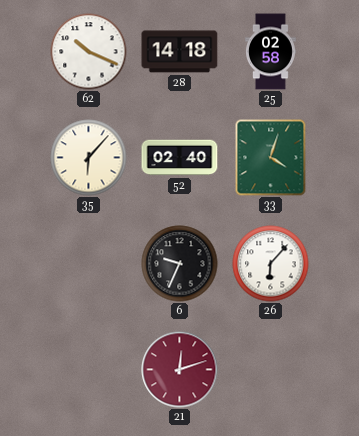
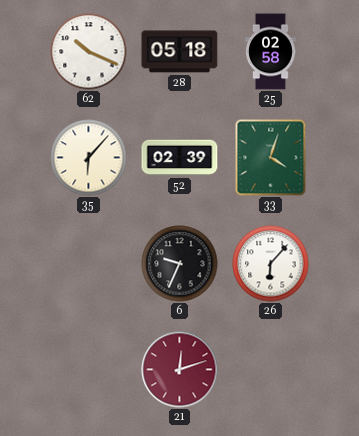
28: 14:18 -> 05:18 (180, 52)
52: 02:40 -> 02:39 (180, 158)
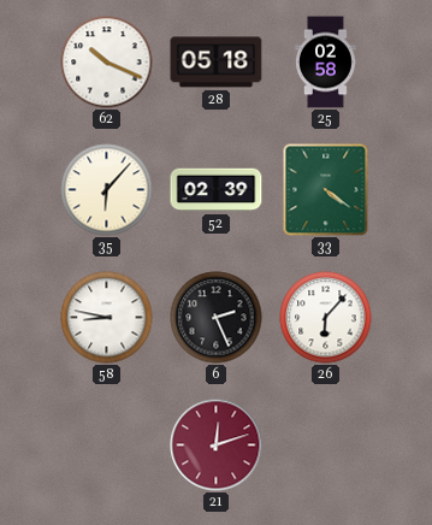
33: 4:03 -> 4:21 (326, 190)
58: none -> 8:47 (107, 318)
6: 9:34 -> 2:26 (217, 318)
